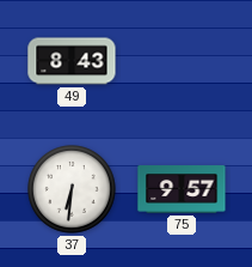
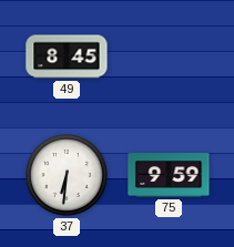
49: 8:43 -> 8:45 (67, 56)
75: 9:57 -> 9:59 (169, 175)
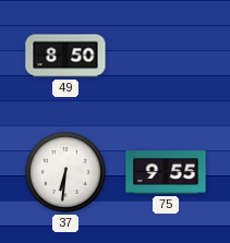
49: 8:45 -> 8:50 (65, 56)
75: 9:59 -> 9:55 (166, 172)
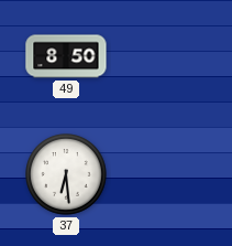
37: 6:31 -> 6:29 (67, 175)
75: 9:55 -> none (166, 172)
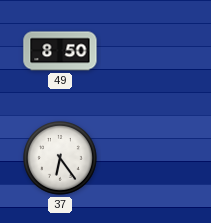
37: 6:29 -> 6:24 (61, 159)
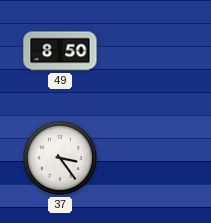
37: 6:24 -> 3:24 (61, 159)
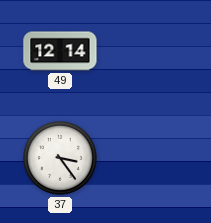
49: 8:50 -> 12:14 (60, 51)
